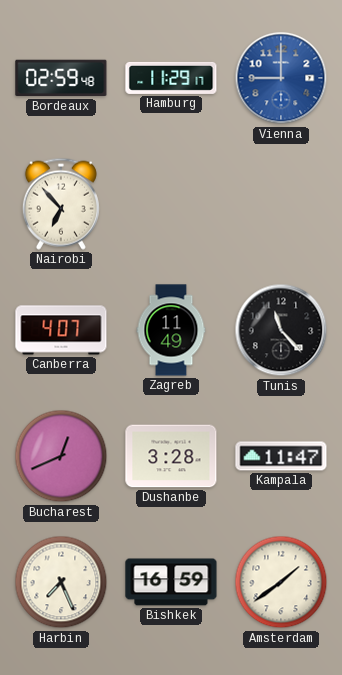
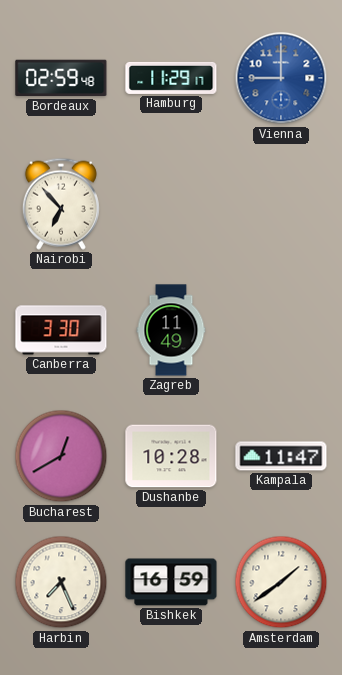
Canberra: 4:07 -> 3:30 (61, 330)
Tunis: 11:23 -> none (281, 330)
Bucharest: 12:41 -> 12:40 (61, 456)
Dushanbe: 3:28 -> 10:28 (171, 456)
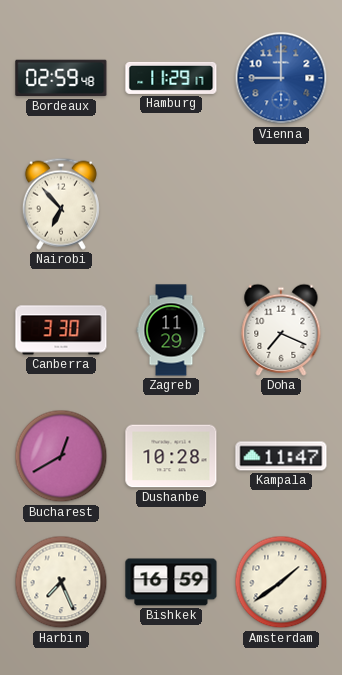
Zagreb: 11:49 -> 11:29 (171, 330)
Doha: none -> 7:19 (281, 330)
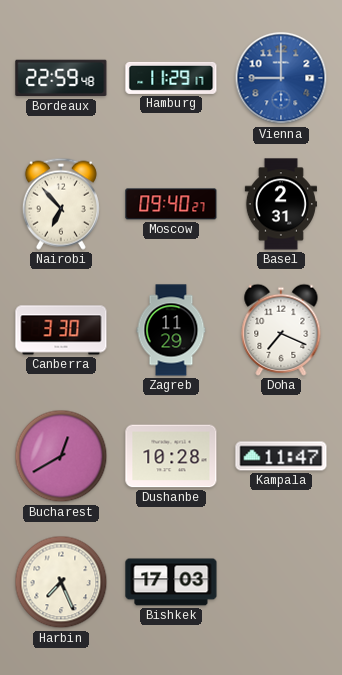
Bordeaux: 02:59 -> 22:59 (61, 78)
Moscow: none -> 09:40 (171, 204)
Basel: none -> 2:31 (281, 204)
Bishkek: 16:59 -> 17:03 (171, 582)
Amsterdam: 1:39 -> none (281, 582)
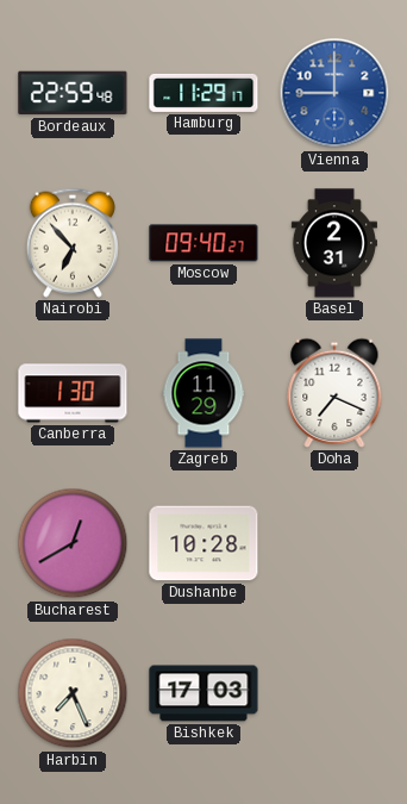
Canberra: 3:30 -> 1:30 (73, 393)
Kampala: 11:47 -> none (281, 456)
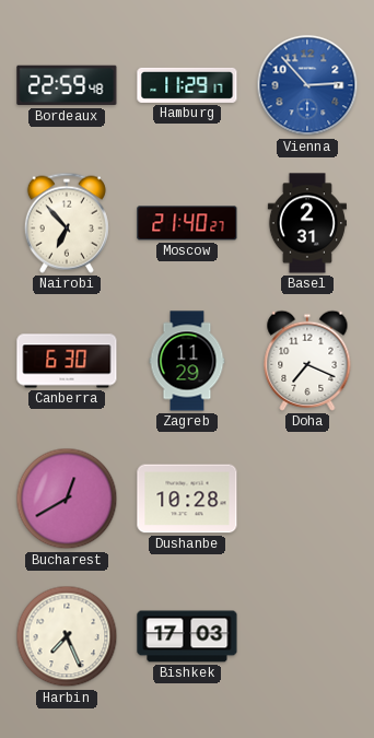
Vienna: 9:00 -> 2:53 (307, 85)
Moscow: 09:40 -> 21:40 (187, 223)
Canberra: 1:30 -> 6:30 (67, 361)
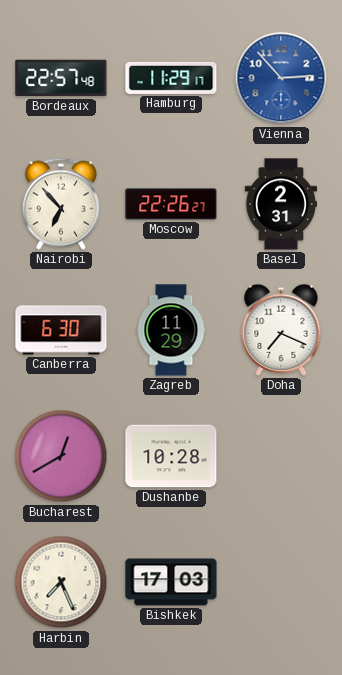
Bordeaux: 22:59 -> 22:57 (61, 78)
Moscow: 21:40 -> 22:26 (171, 204)
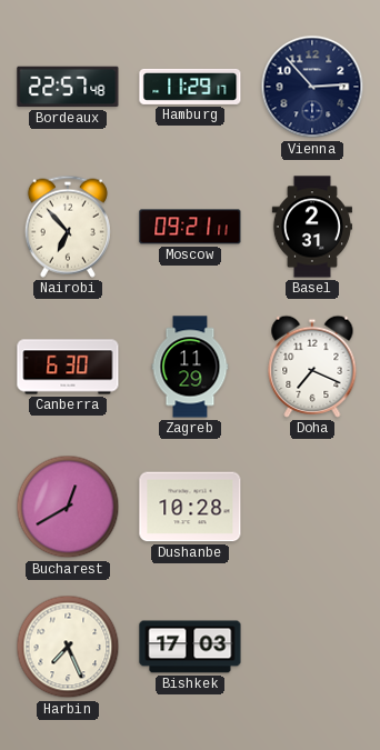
Vienna dial: blue -> navy (312, 87)
Moscow: 22:26 -> 09:21 (190, 227)
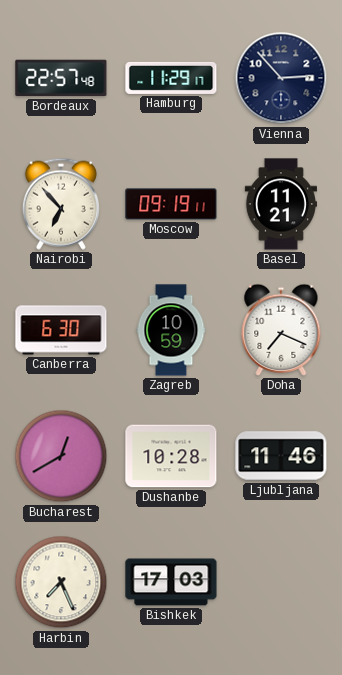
Moscow: 09:21 -> 09:19 (171, 204)
Basel: 2:31 -> 11:21 (281, 204)
Zagreb: 11:29 -> 10:59 (171, 330)
Ljubljana: none -> 11:46 (281, 456)
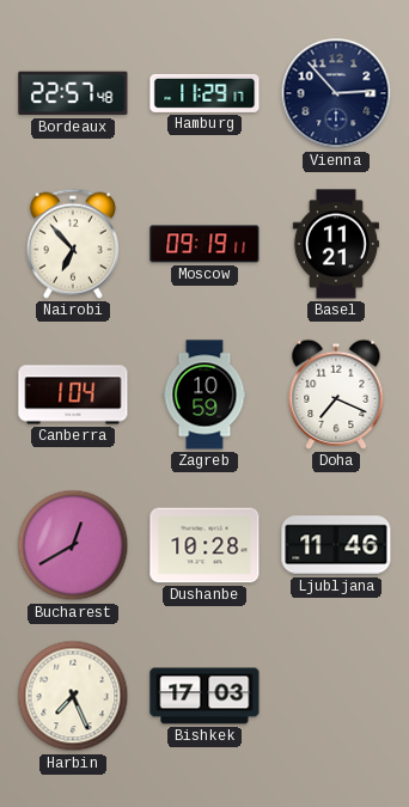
Canberra: 6:30 -> 1:04 (73, 395)
